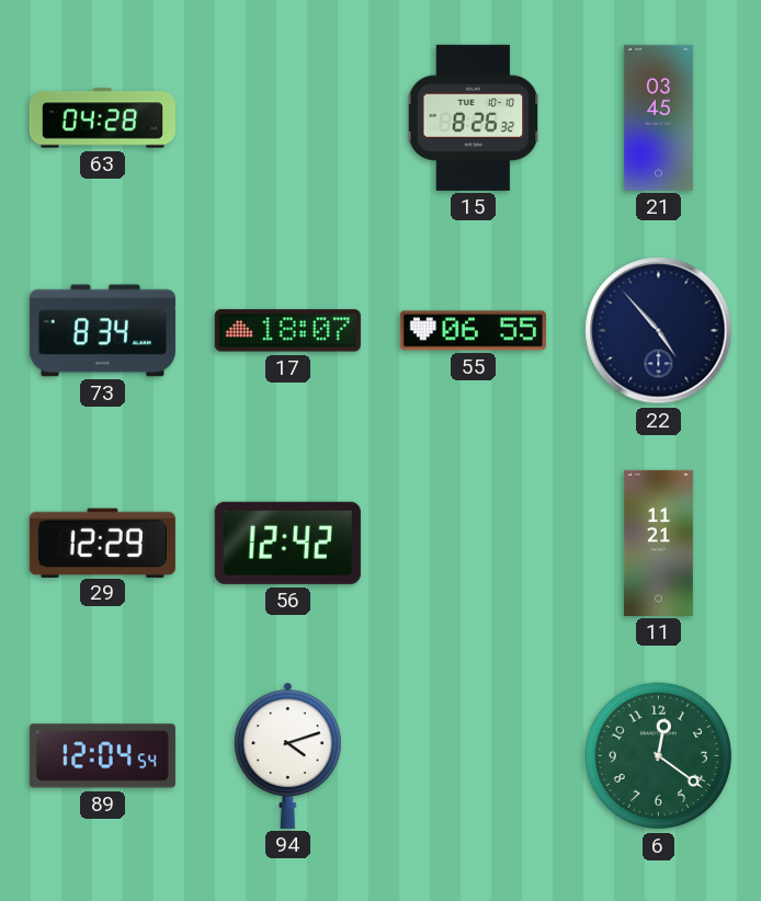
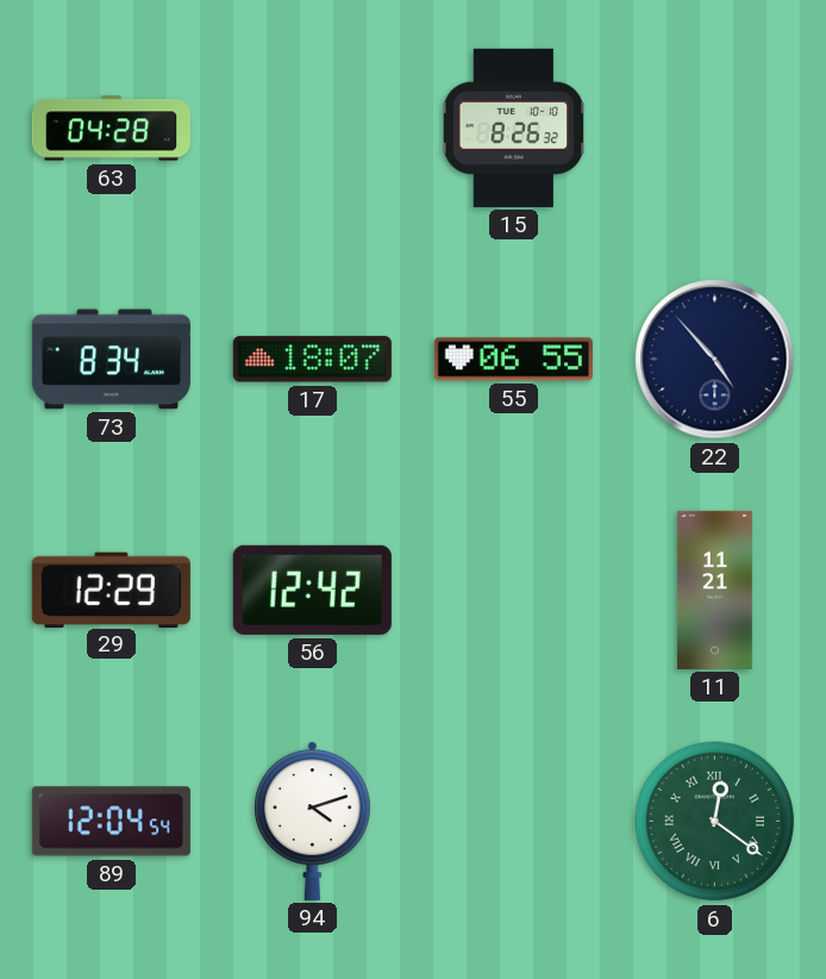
21: 03:45 -> none (658, 117)
6 numerals: Arabic -> Roman (715, 822)
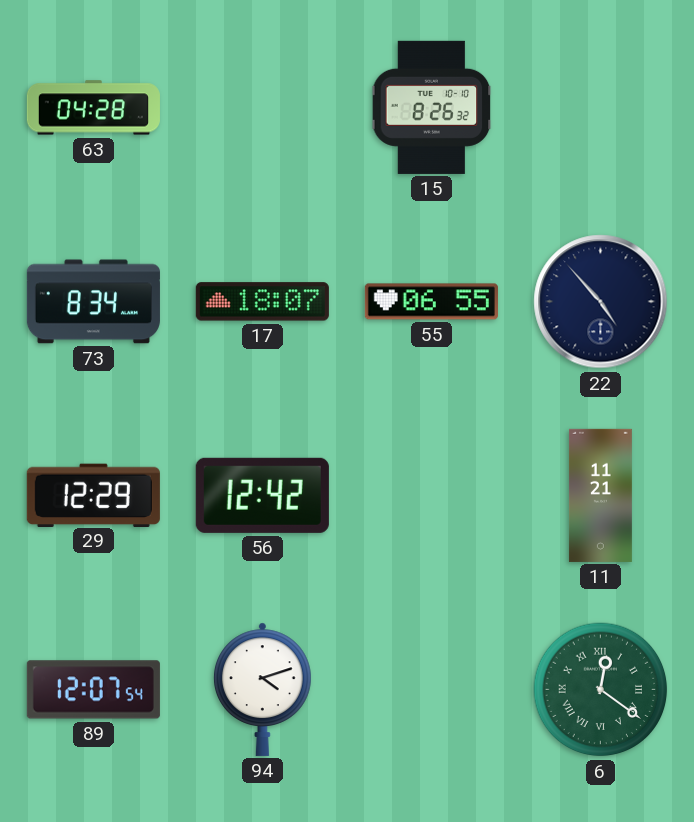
89: 12:04 -> 12:07 (93, 690)
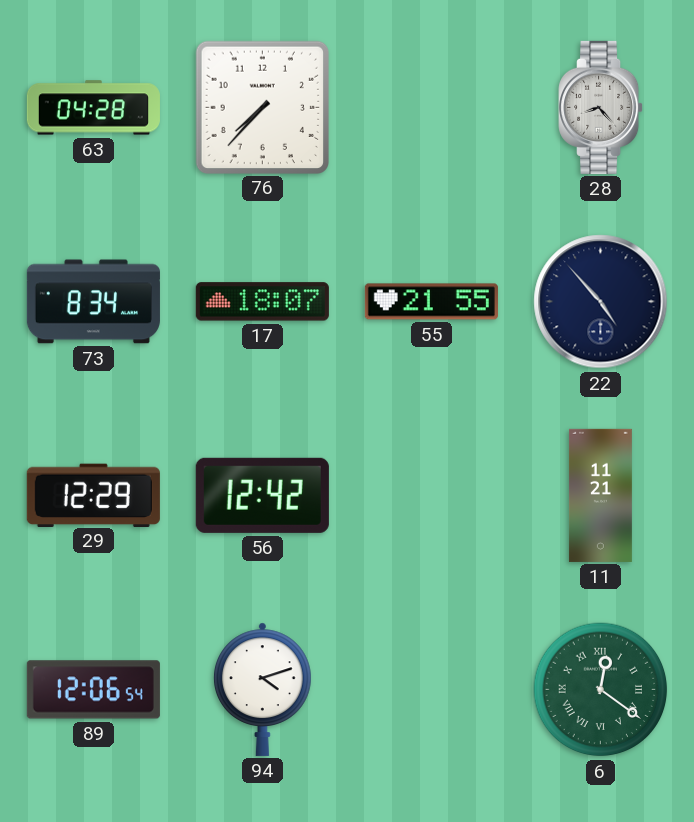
76: none -> 7:37 (262, 107)
15: 8:26 -> none (432, 107)
28: none -> 8:23 (601, 107)
55: 06:55 -> 21:55 (431, 302)
89: 12:07 -> 12:06 (93, 690)
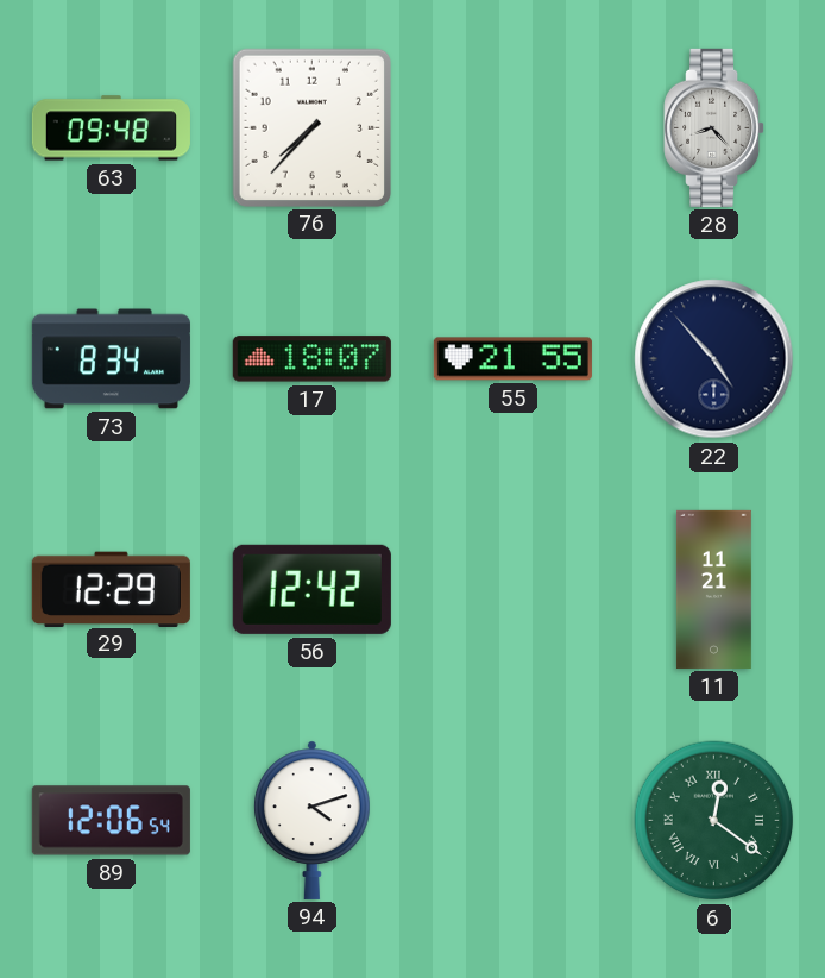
63: 04:28 -> 09:48 (111, 128)
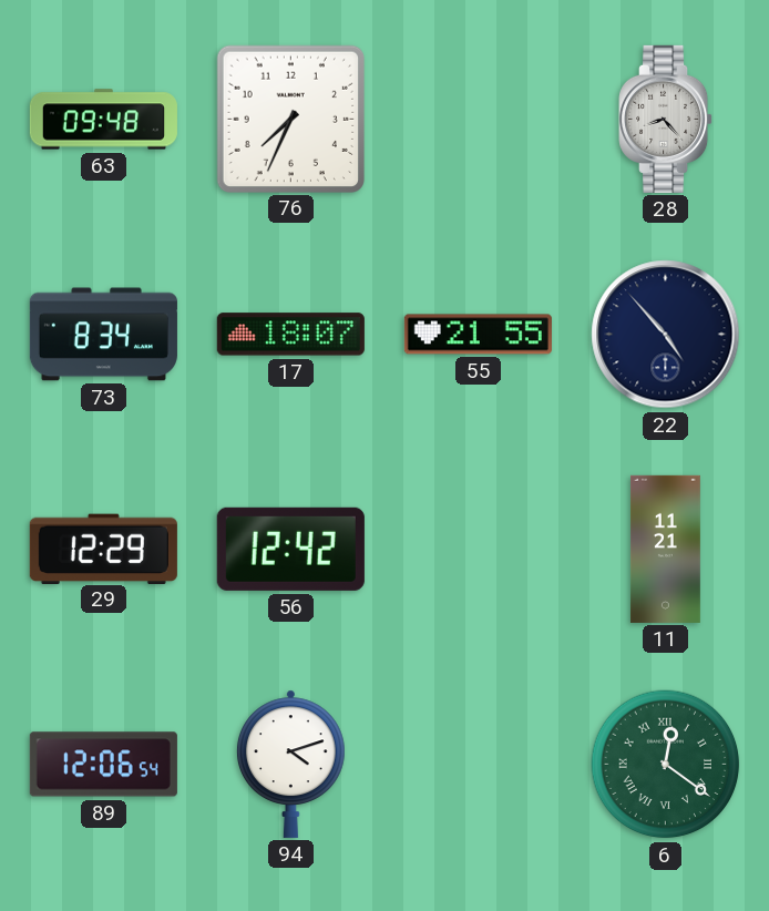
76: 7:37 -> 7:34 (290, 119)
